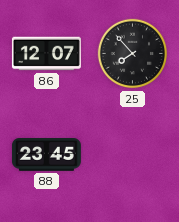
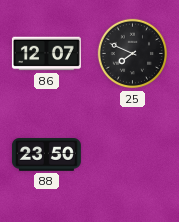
25: 7:53 -> 7:49 (133, 54)
88: 23:45 -> 23:50 (46, 155)
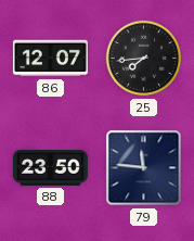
25: 7:49 -> 7:44 (144, 59)
79: none -> 11:46 (144, 168)
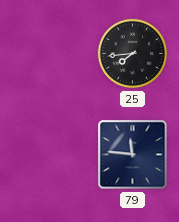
86: 12:07 -> none (50, 59)
88: 23:50 -> none (50, 168)
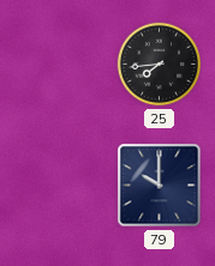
79: 11:46 -> 10:00 (160, 186)
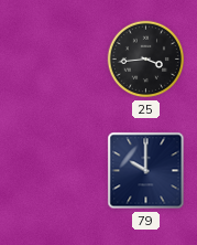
25: 7:44 -> 3:44 (146, 60)
